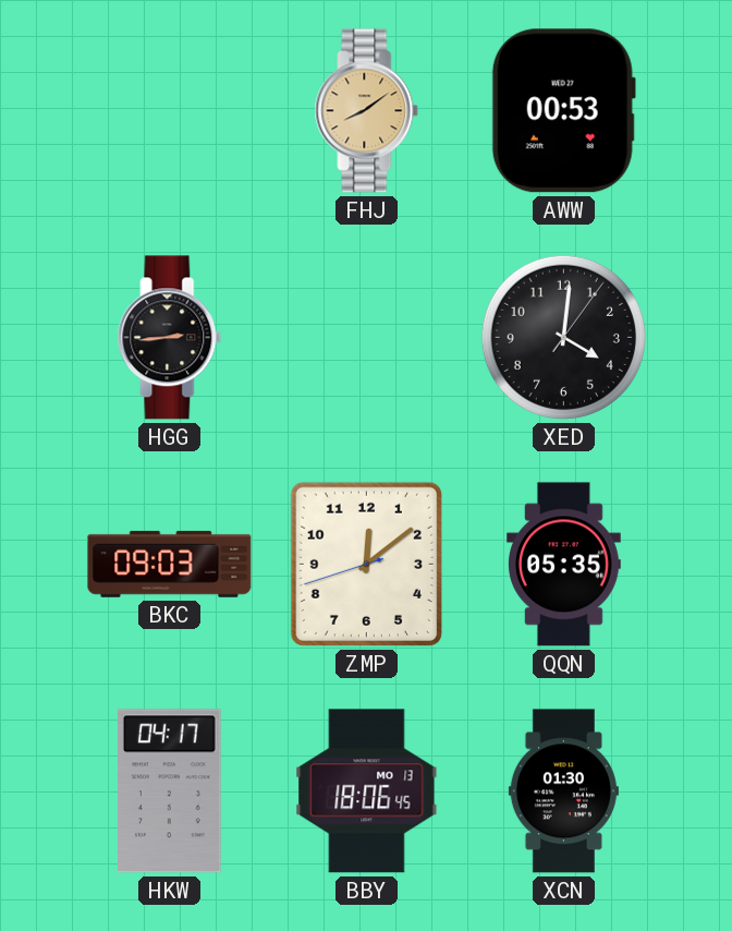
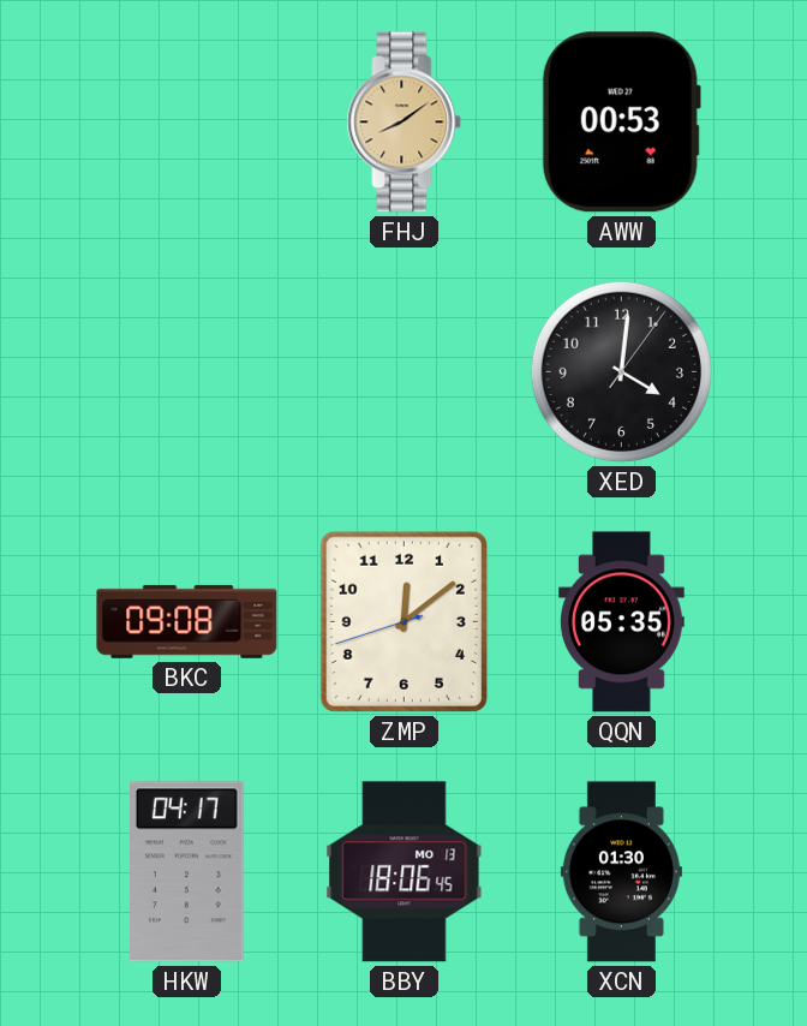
HGG: 2:44 -> none (170, 338)
BKC: 09:03 -> 09:08 (187, 621)
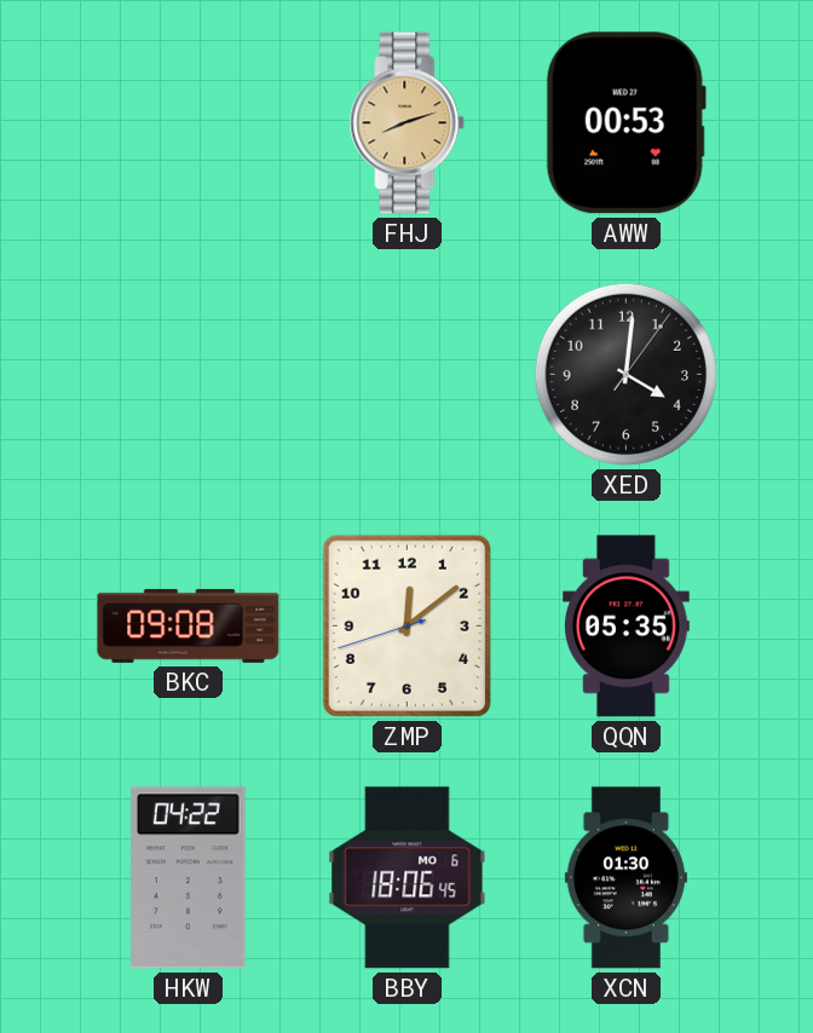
FHJ: 8:09 -> 8:12 (408, 123)
HKW: 04:17 -> 04:22 (189, 878)
BBY date: MO 13 -> MO 6 (408, 878)
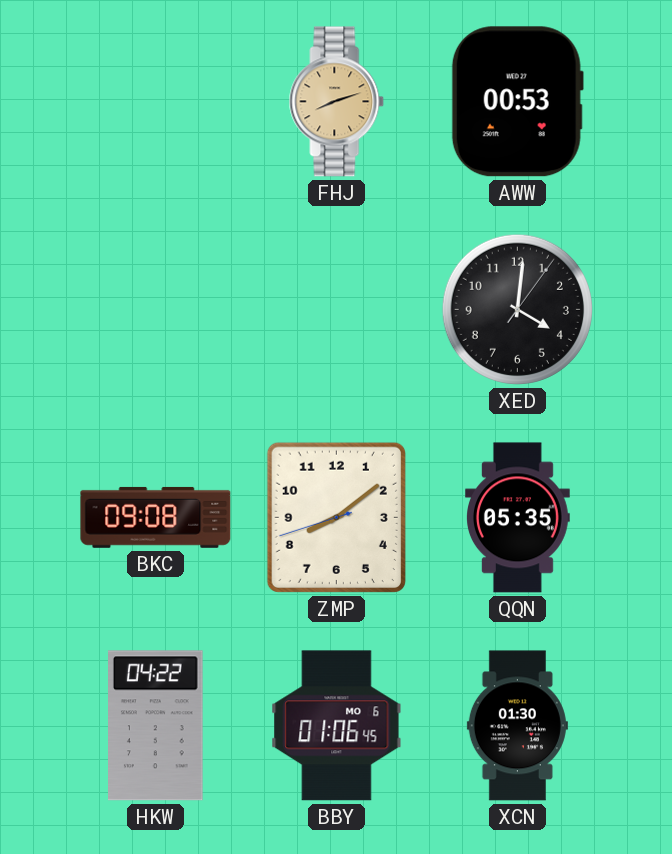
ZMP: 12:08 -> 8:08 (336, 517)
BBY: 18:06 -> 01:06 (337, 726)
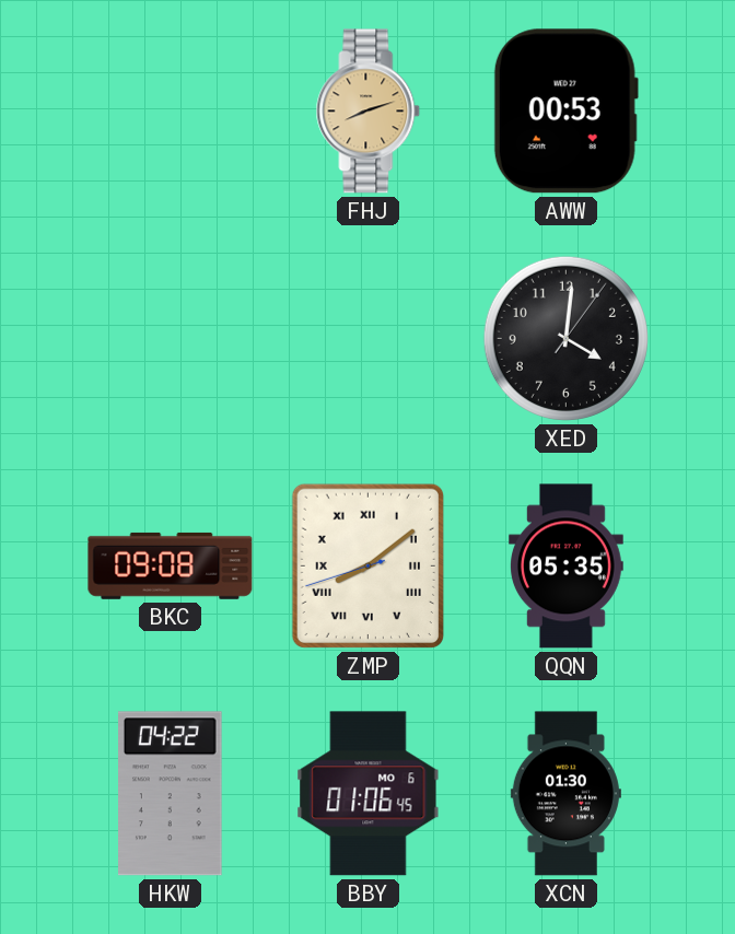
ZMP numerals: Arabic -> Roman (367, 565)
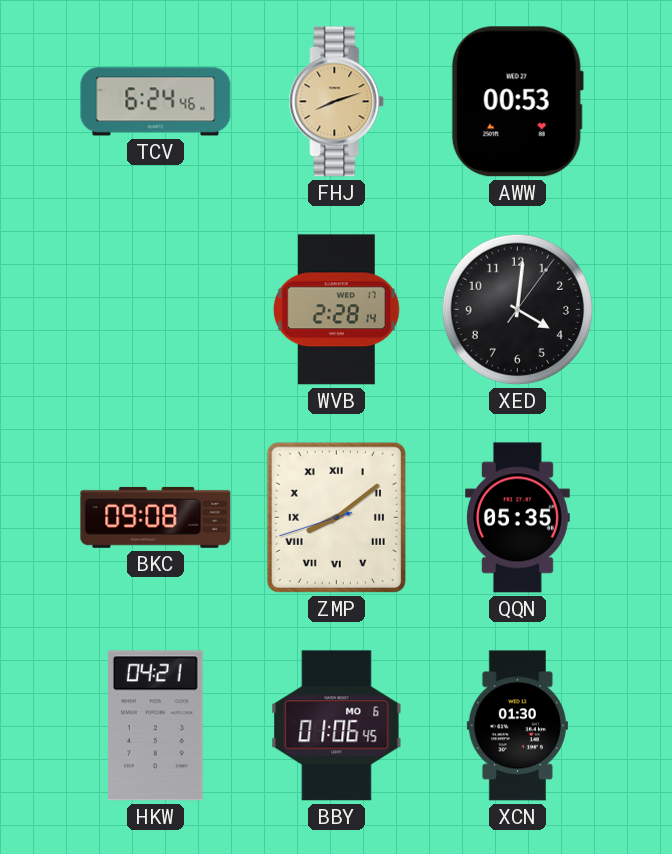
TCV: none -> 6:24 (156, 102)
WVB: none -> 2:28 (336, 310)
HKW: 04:22 -> 04:21 (156, 726)
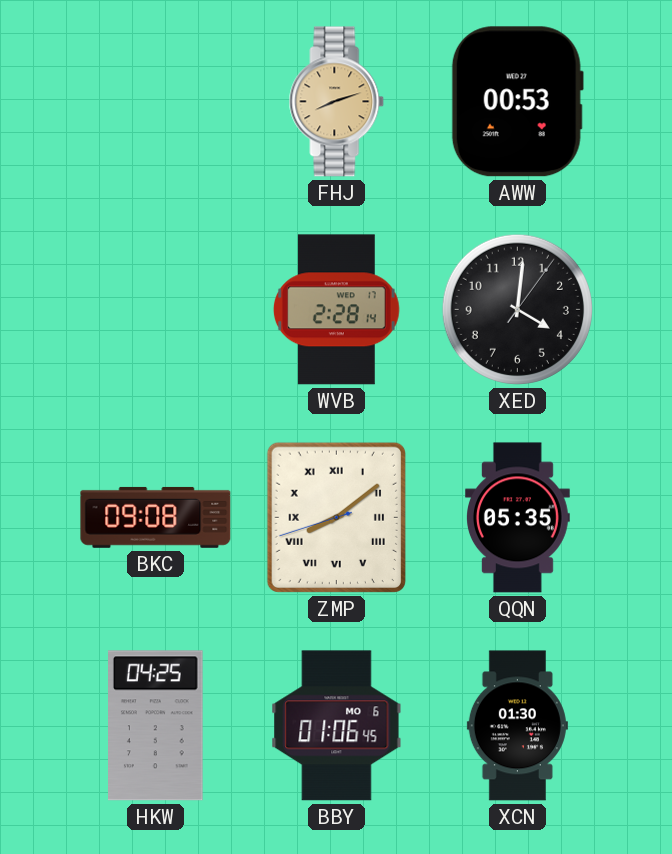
TCV: 6:24 -> none (156, 102)
HKW: 04:21 -> 04:25 (156, 726)
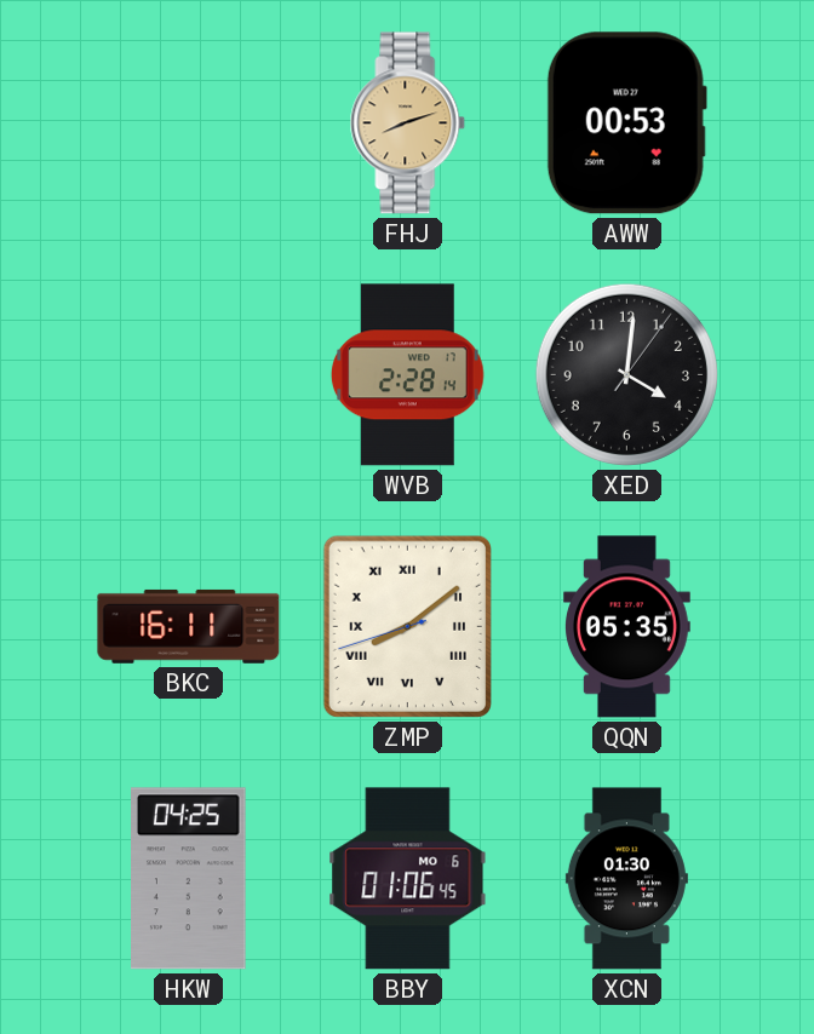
BKC: 09:08 -> 16:11 (189, 626)
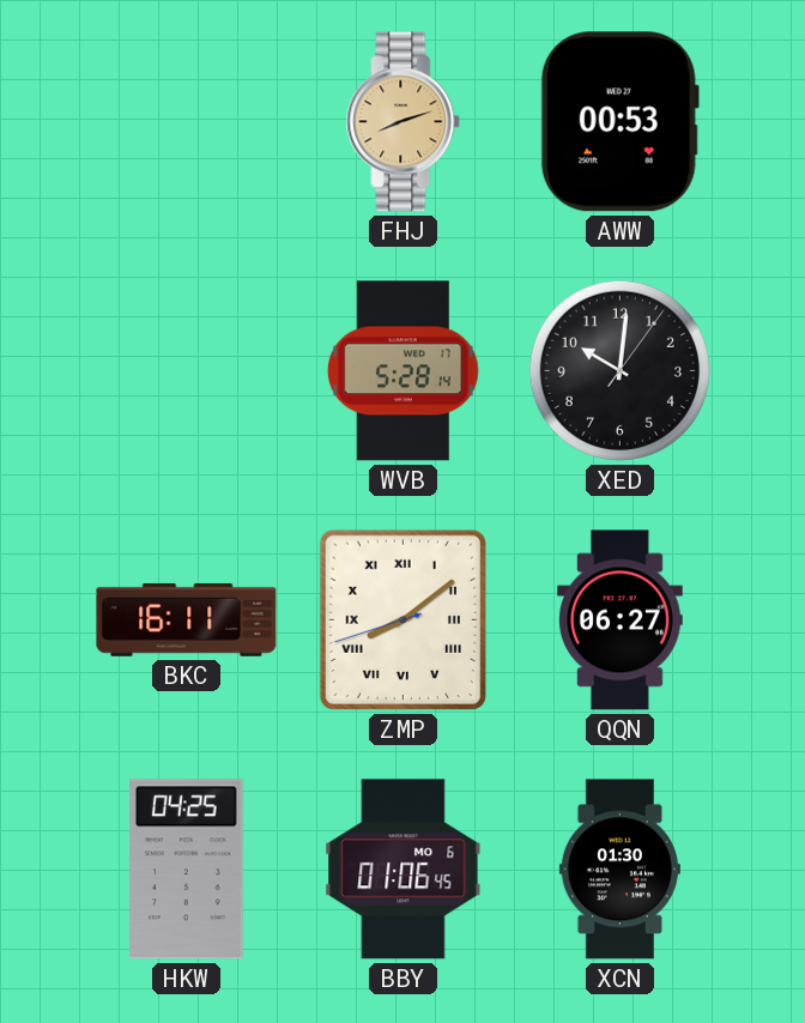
WVB: 2:28 -> 5:28 (402, 371)
XED: 4:01 -> 10:01 (619, 370)
QQN: 05:35 -> 06:27 (621, 621)
